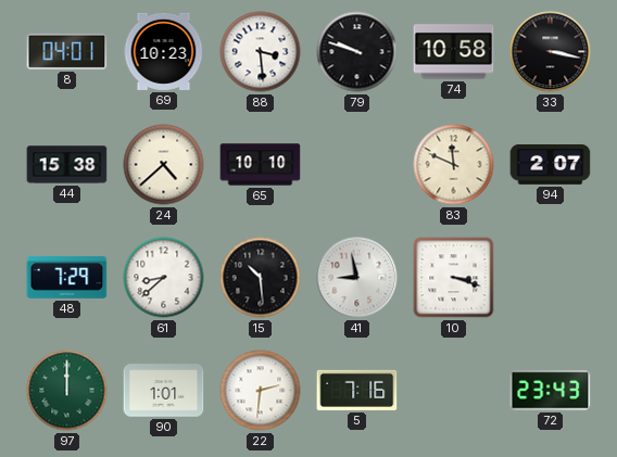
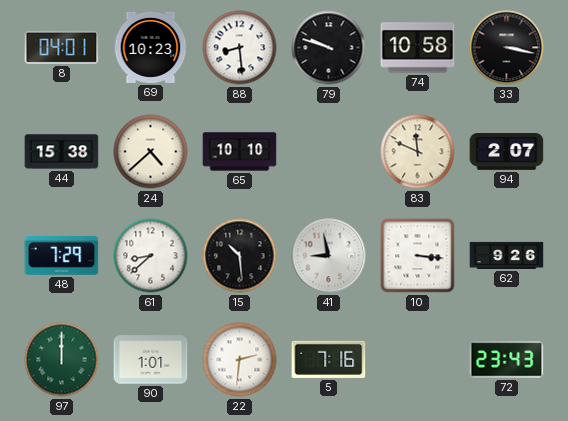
88: 3:29 -> 8:29 (240, 48)
10: 3:18 -> 3:16 (418, 256)
62: none -> 9:26 (507, 255)
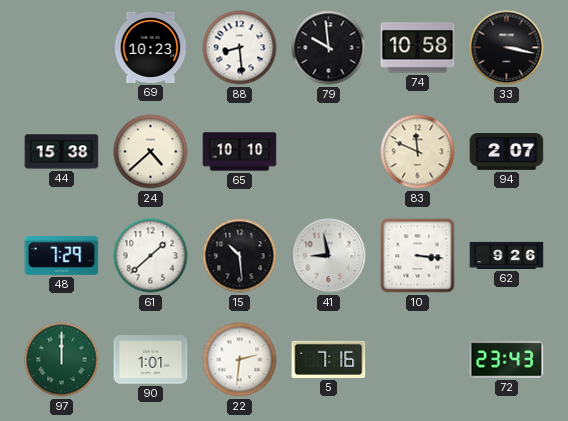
8: 04:01 -> none (62, 47)
79: 9:48 -> 9:59 (329, 48)
61: 8:38 -> 1:38 (151, 256)
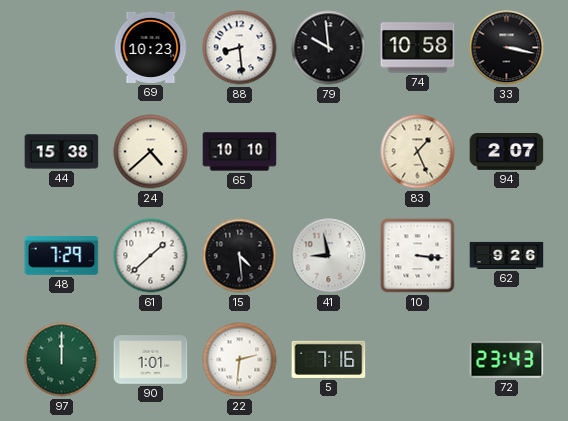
83: 11:49 -> 1:26 (418, 152)
15: 10:29 -> 4:29 (240, 256)
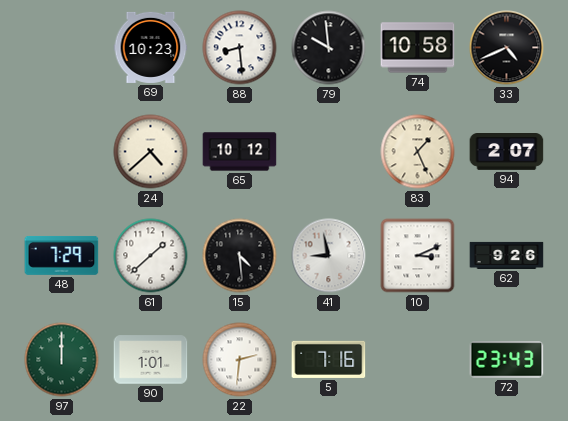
33: 3:17 -> 4:41 (507, 48)
44: 15:38 -> none (62, 152)
65: 10:10 -> 10:12 (240, 152)
10: 3:16 -> 3:11 (418, 256)
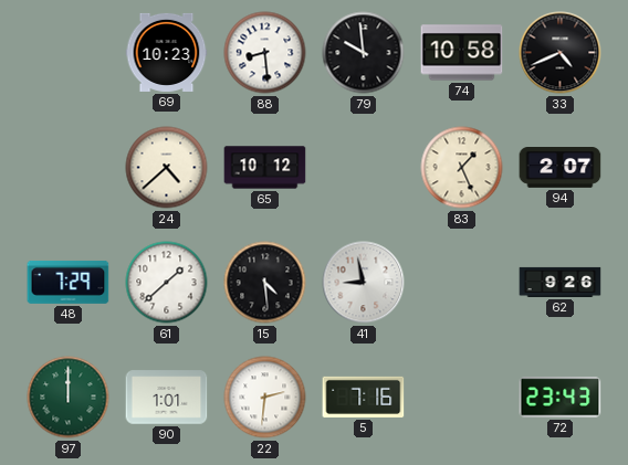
10: 3:11 -> none (418, 256)
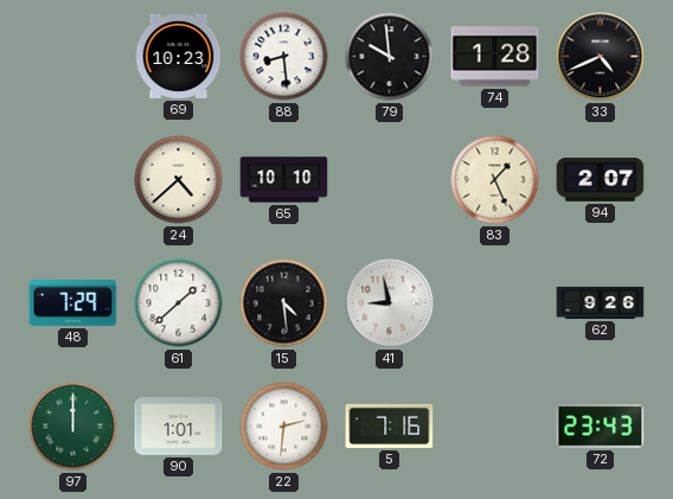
74: 10:58 -> 1:28 (495, 57)
65: 10:12 -> 10:10 (284, 180)
